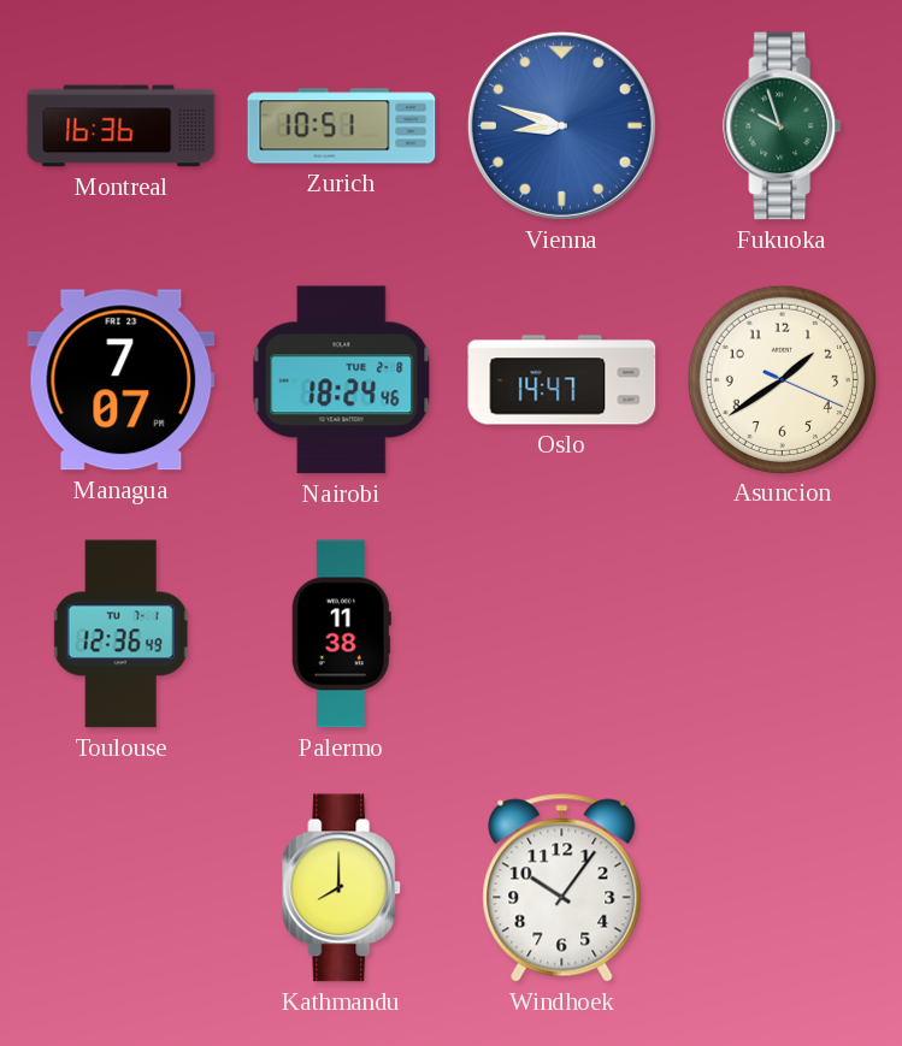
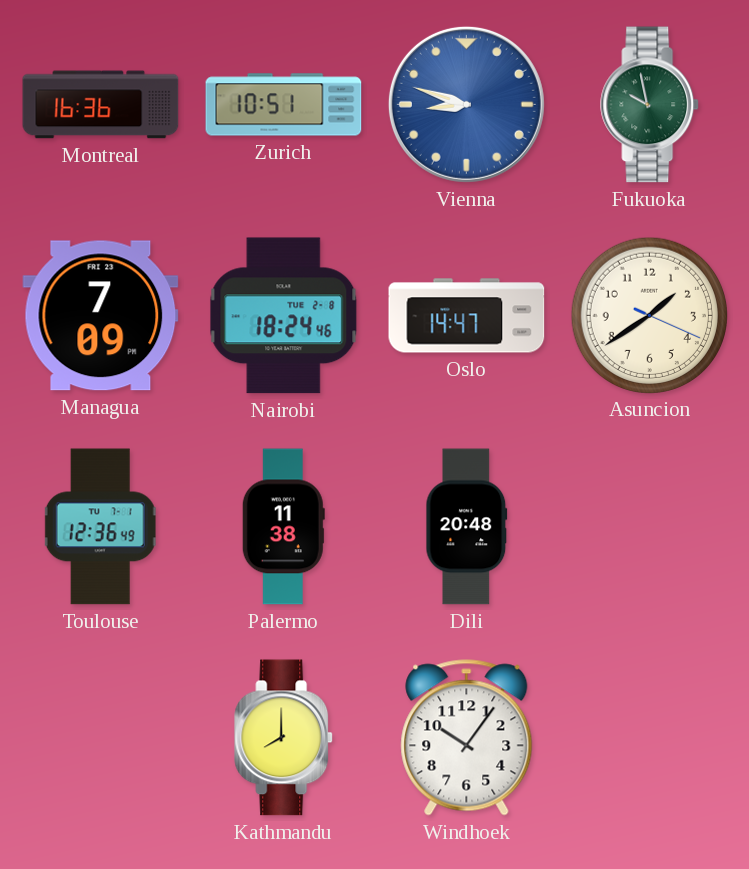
Fukuoka: 9:57 -> 9:58 (650, 105)
Managua: 7:07 -> 7:09 (101, 316)
Dili: none -> 20:48 (467, 527)
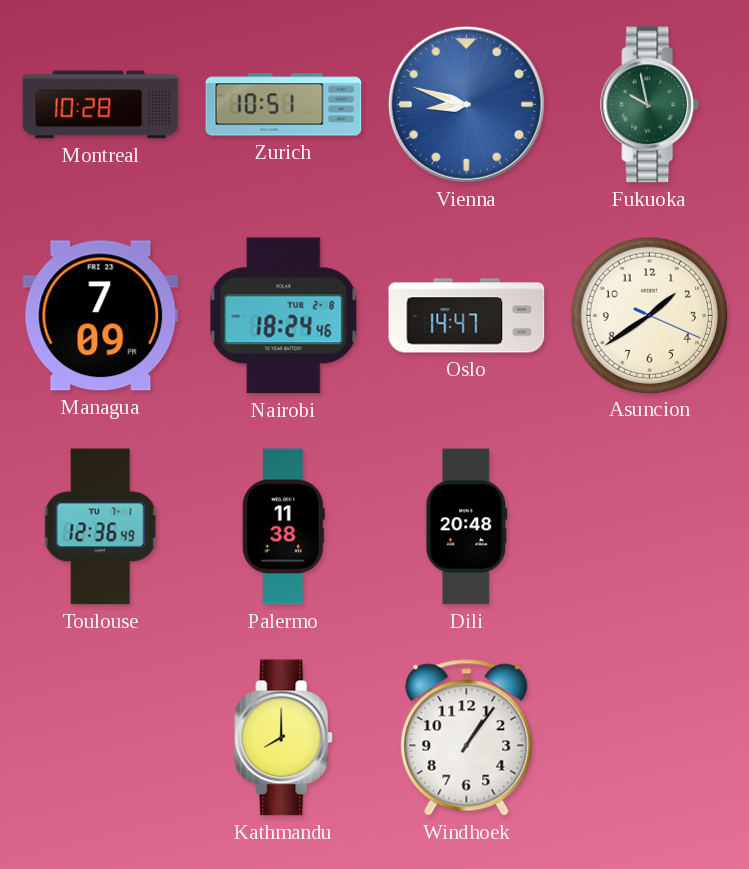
Montreal: 16:36 -> 10:28 (101, 105)
Windhoek: 10:06 -> 1:06 (467, 738)
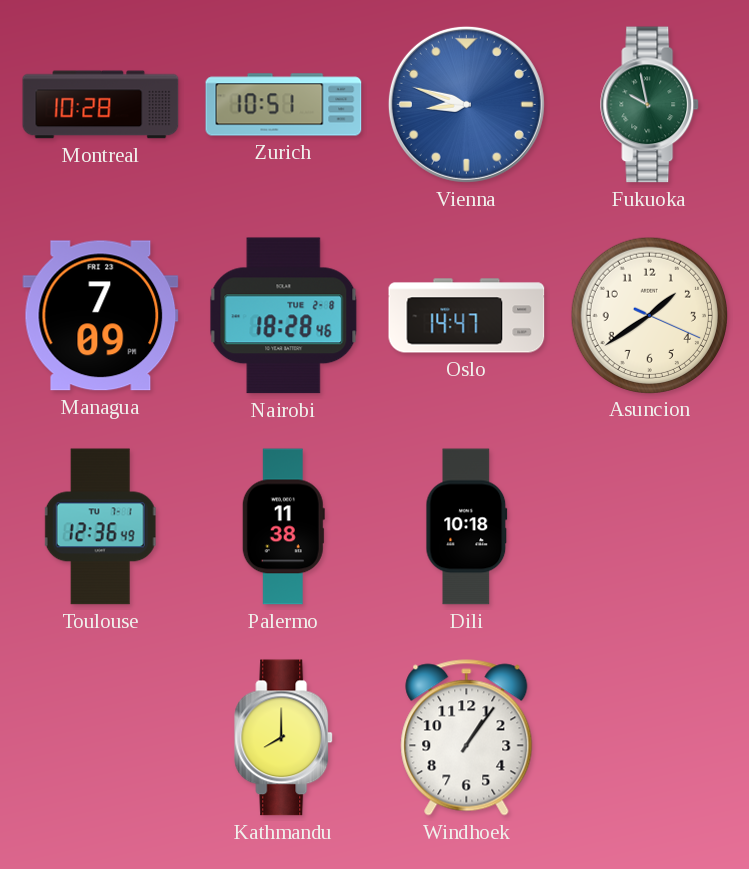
Nairobi: 18:24 -> 18:28 (284, 316)
Dili: 20:48 -> 10:18 (467, 527)
